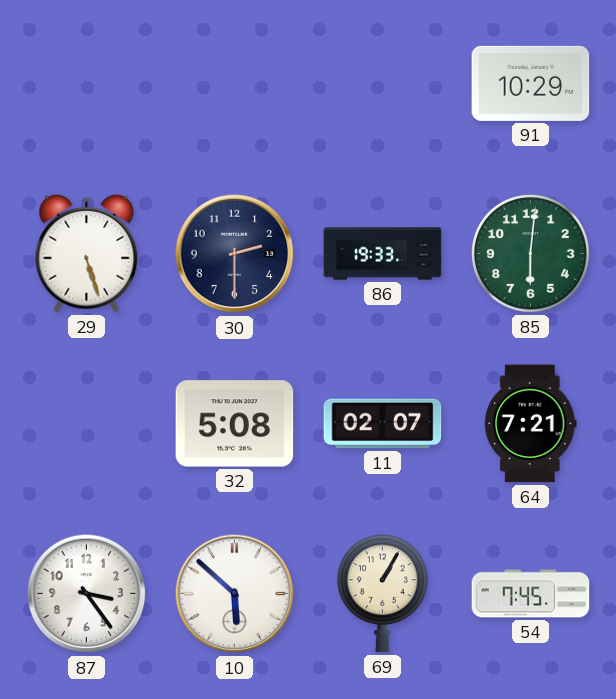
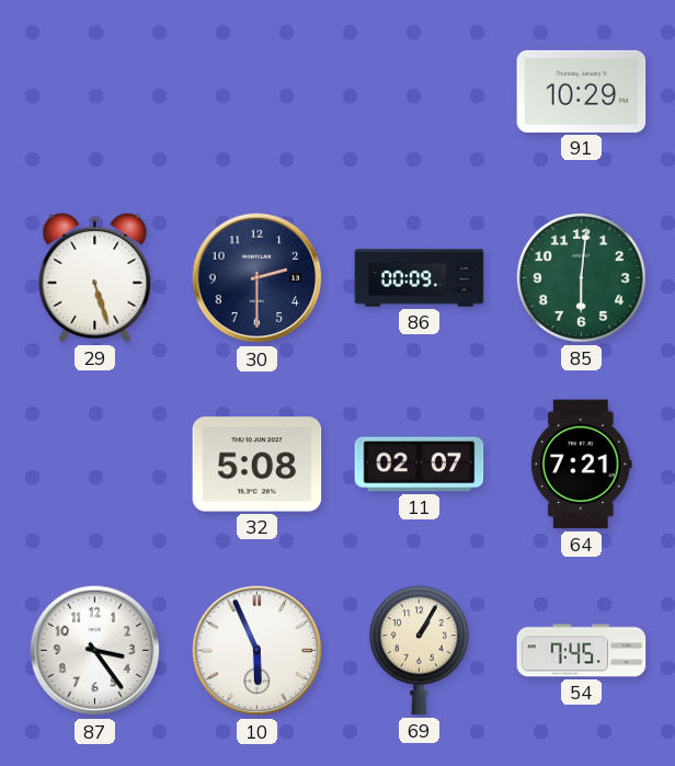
86: 19:33 -> 00:09 (420, 278)
10: 5:52 -> 5:56 (258, 651)
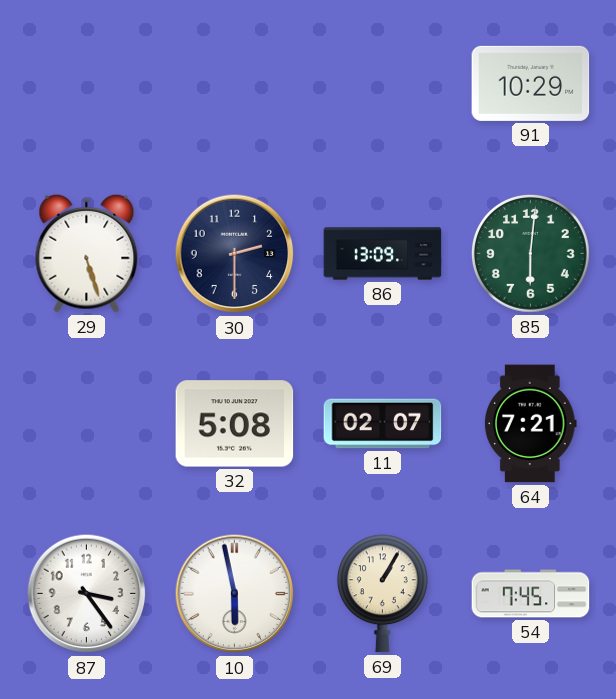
86: 00:09 -> 13:09 (383, 254)
10: 5:56 -> 5:58 (235, 594)
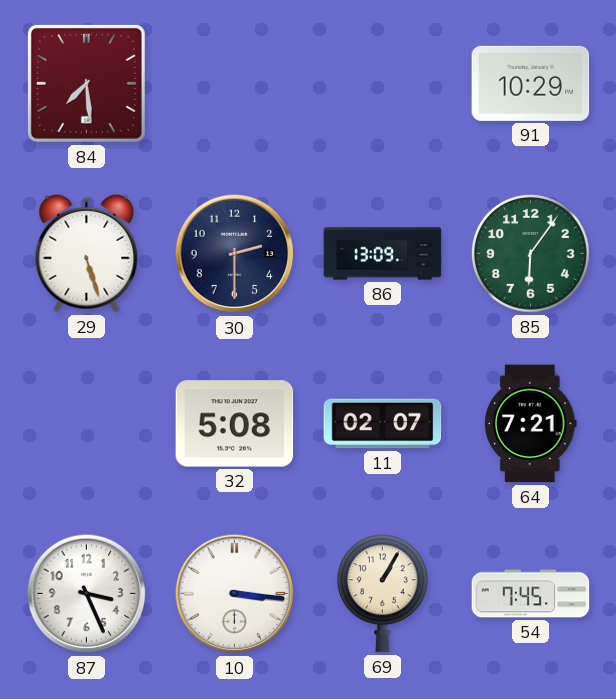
84: none -> 7:29 (86, 83)
85: 6:01 -> 6:06 (530, 253)
87: 3:24 -> 3:26 (87, 594)
10: 5:58 -> 3:16 (235, 594)
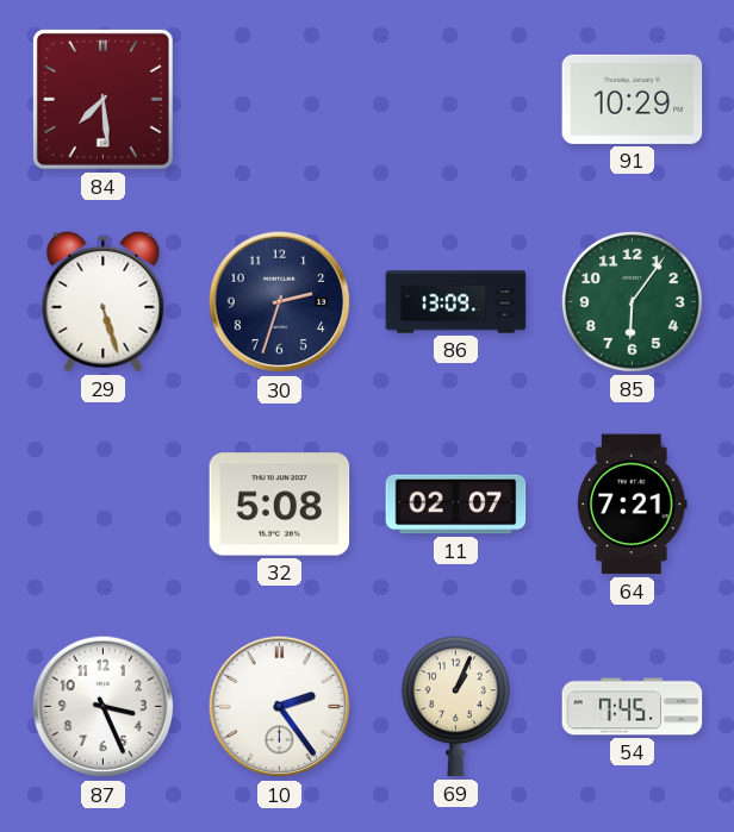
30: 2:30 -> 2:33 (280, 302)
10: 3:16 -> 2:24 (280, 707)
69: 1:05 -> 1:04 (455, 707)
